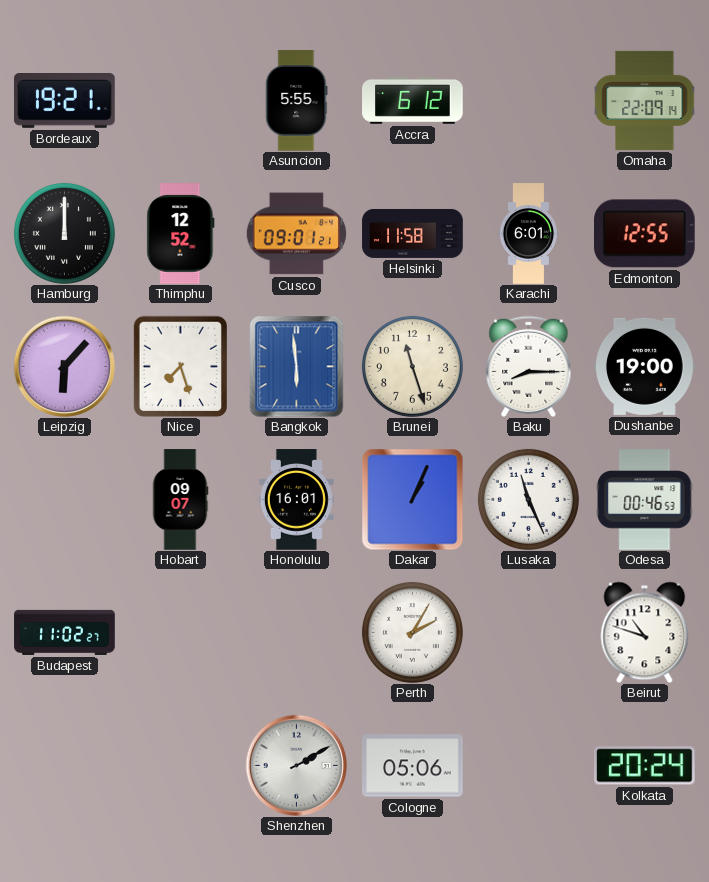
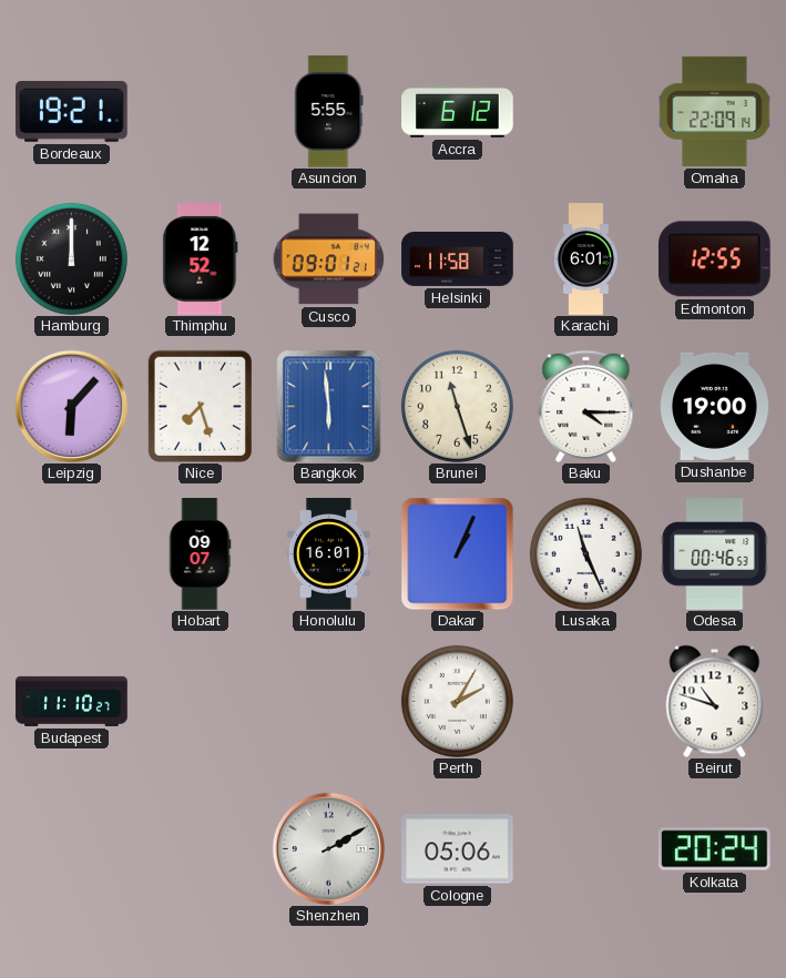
Baku: 8:15 -> 4:15 (586, 406)
Budapest: 11:02 -> 11:10 (72, 701)
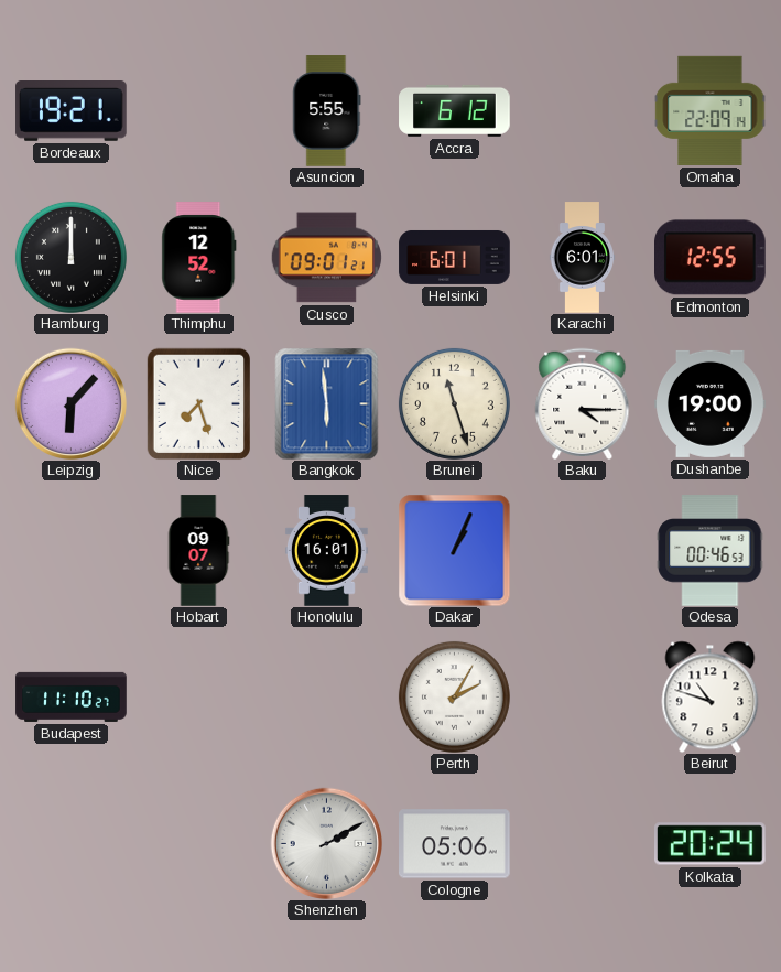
Helsinki: 11:58 -> 6:01 (455, 257)
Lusaka: 11:26 -> none (585, 553)
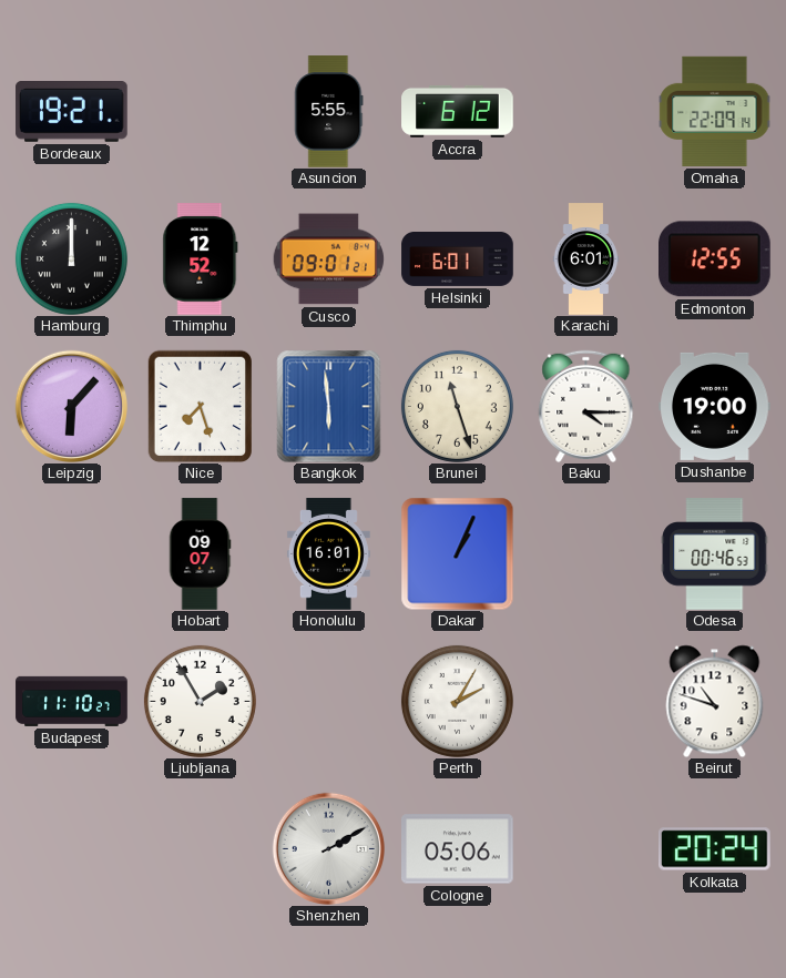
Ljubljana: none -> 1:55 (200, 701)
